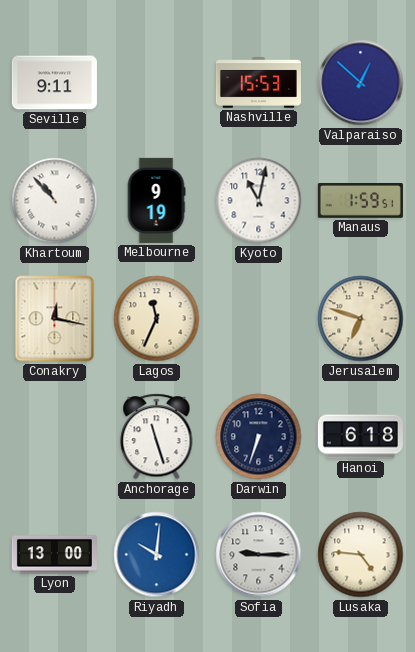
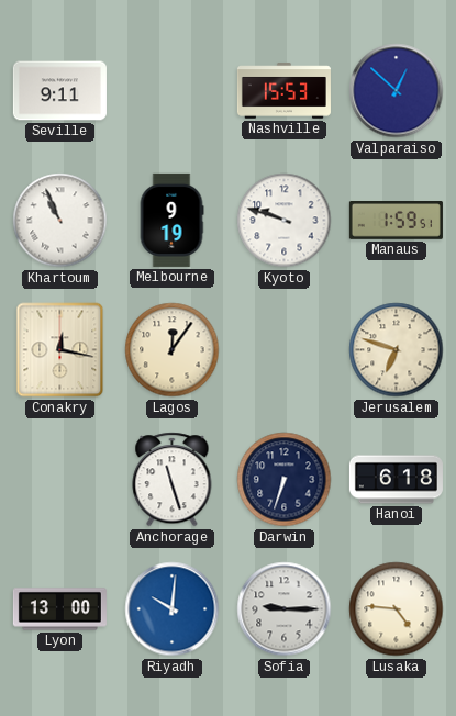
Khartoum: 10:53 -> 10:56 (60, 221)
Kyoto: 11:02 -> 9:48 (285, 221)
Lagos: 11:34 -> 12:06 (173, 350)
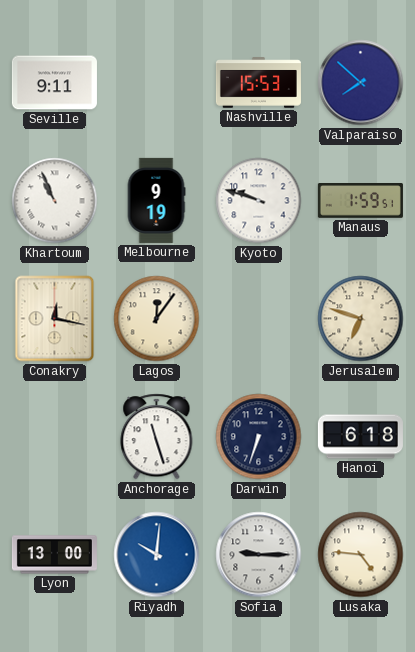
Valparaiso: 12:52 -> 7:52 (361, 83)
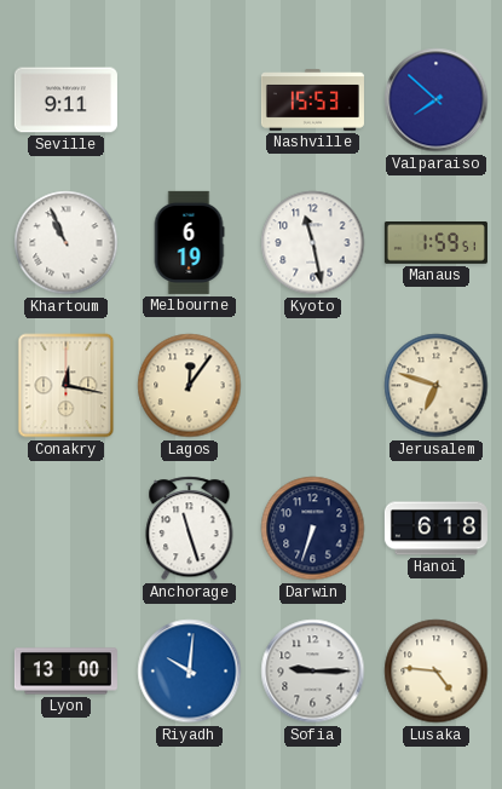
Melbourne: 9:19 -> 6:19 (189, 242)
Kyoto: 9:48 -> 11:28 (313, 243)
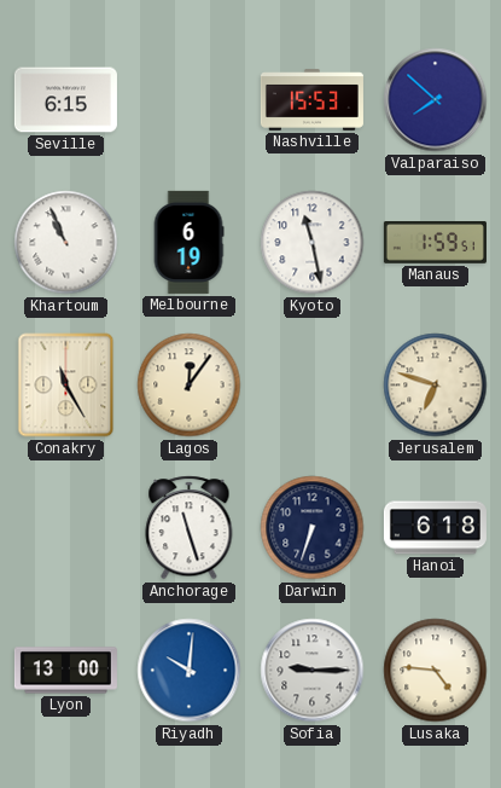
Seville: 9:11 -> 6:15 (65, 100)
Conakry: 12:17 -> 11:25 (66, 386)
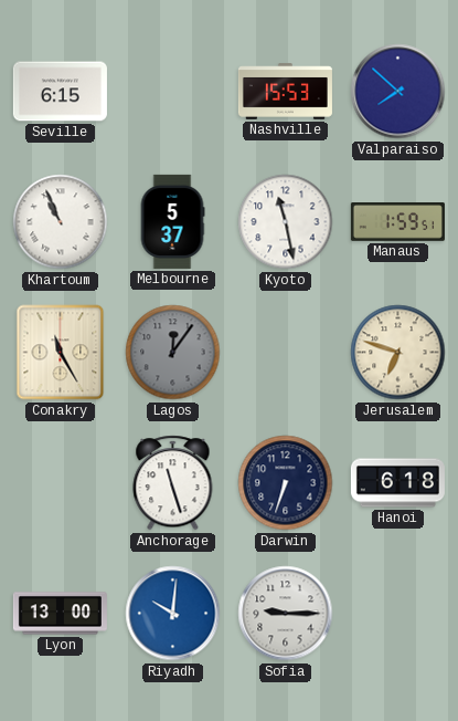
Melbourne: 6:19 -> 5:37 (172, 221)
Lagos dial: cream -> grey (173, 353)
Lusaka: 4:46 -> none (436, 671)
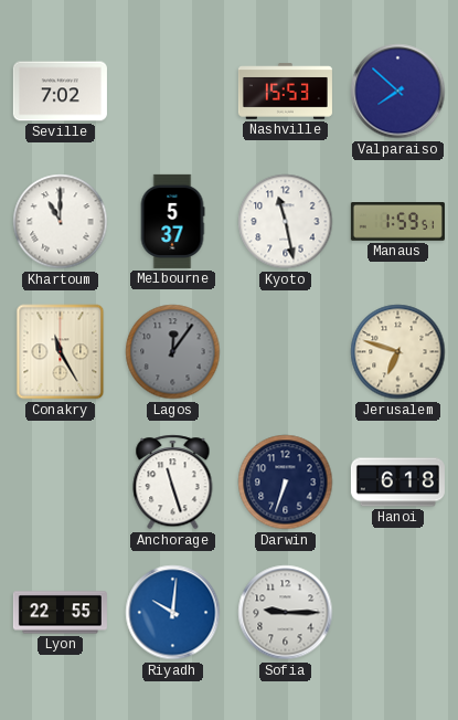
Seville: 6:15 -> 7:02 (60, 92)
Khartoum: 10:56 -> 11:00 (61, 222)
Lyon: 13:00 -> 22:55 (60, 613)
